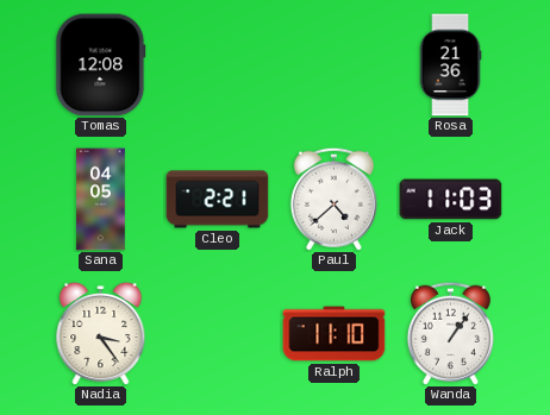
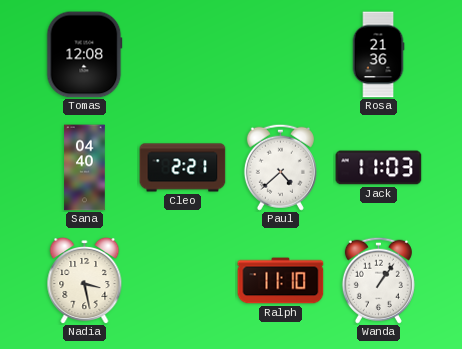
Sana: 04:05 -> 04:40 (85, 168)
Nadia: 3:24 -> 3:28 (85, 280)
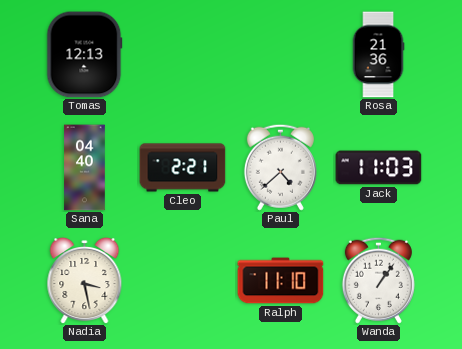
Tomas: 12:08 -> 12:13 (85, 55)
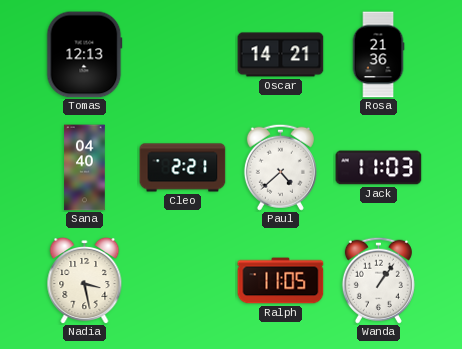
Oscar: none -> 14:21 (281, 55)
Ralph: 11:10 -> 11:05 (281, 281)
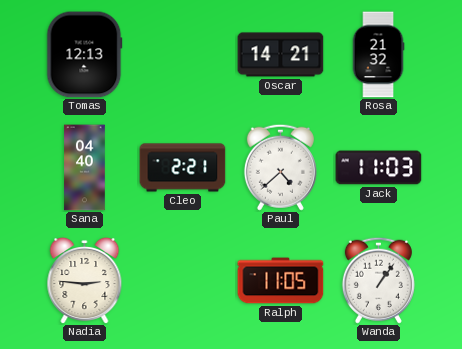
Rosa: 21:36 -> 21:32 (378, 55)
Nadia: 3:28 -> 2:46 (85, 280)
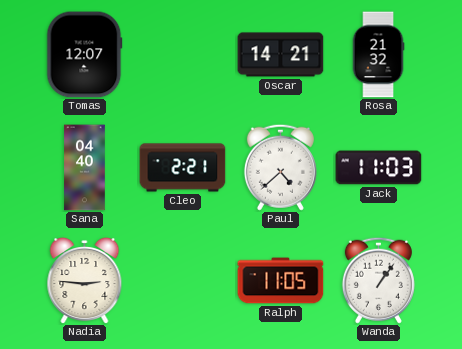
Tomas: 12:13 -> 12:07 (85, 55)
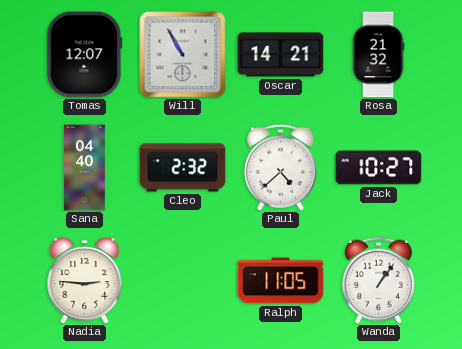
Will: none -> 10:55 (183, 55)
Cleo: 2:21 -> 2:32 (183, 168)
Jack: 11:03 -> 10:27 (379, 168)
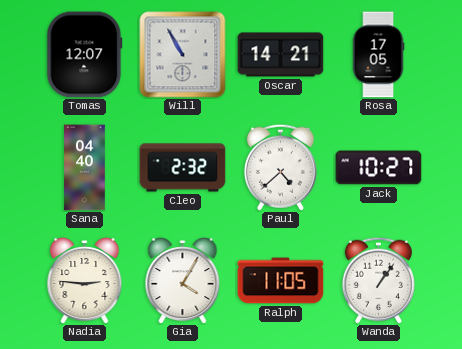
Rosa: 21:32 -> 17:05 (378, 55)
Gia: none -> 4:05 (183, 280)
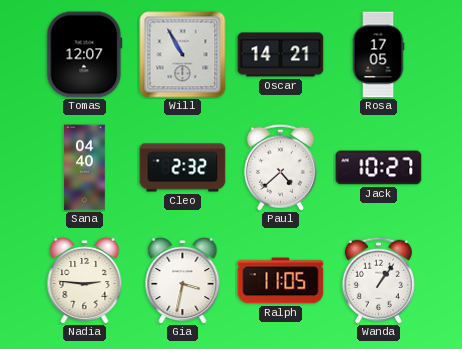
Gia: 4:05 -> 3:32 (183, 280)
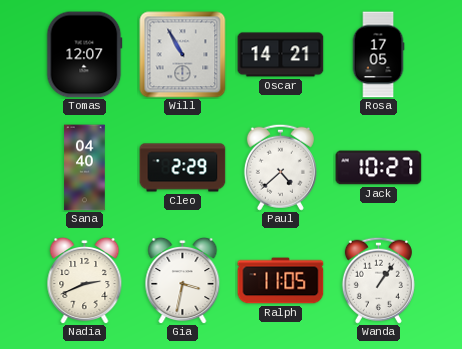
Cleo: 2:32 -> 2:29 (183, 168)
Nadia: 2:46 -> 2:41 (85, 280)
